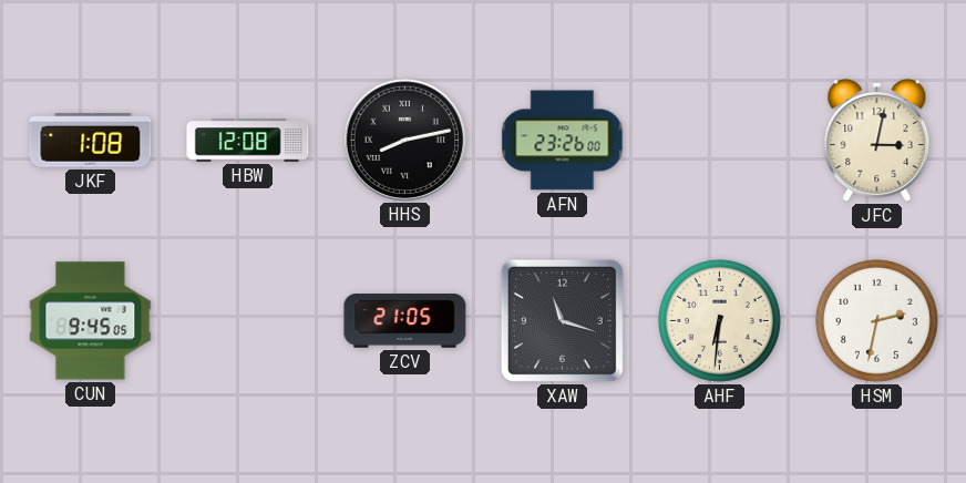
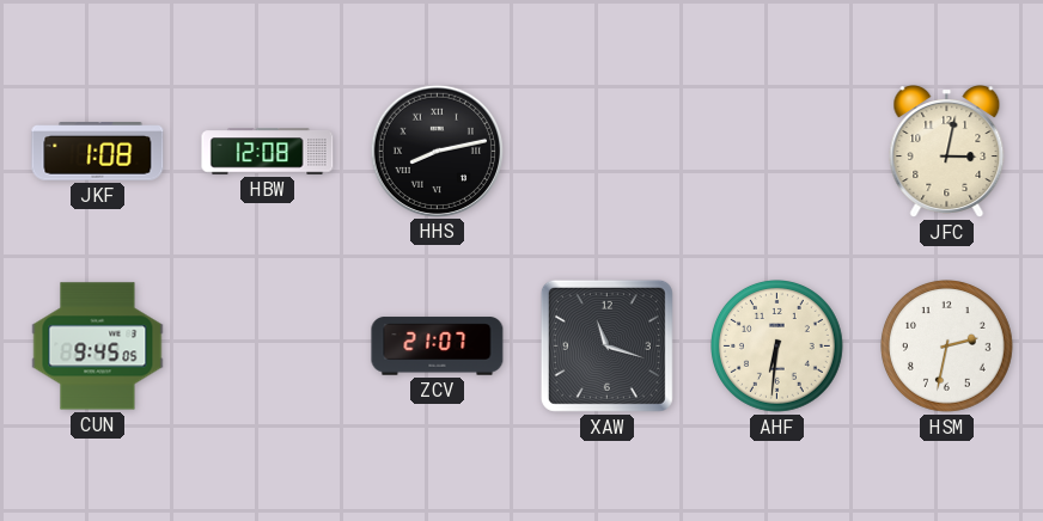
AFN: 23:26 -> none (563, 141)
ZCV: 21:05 -> 21:07 (438, 347)
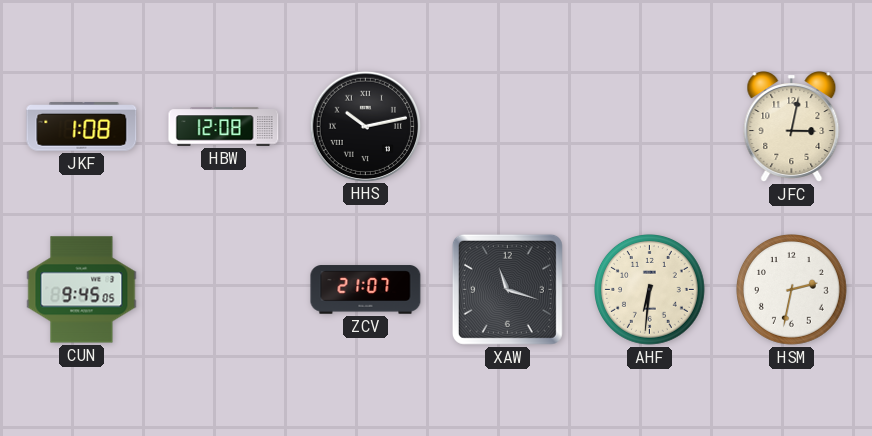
HHS: 8:13 -> 10:13 (365, 126)
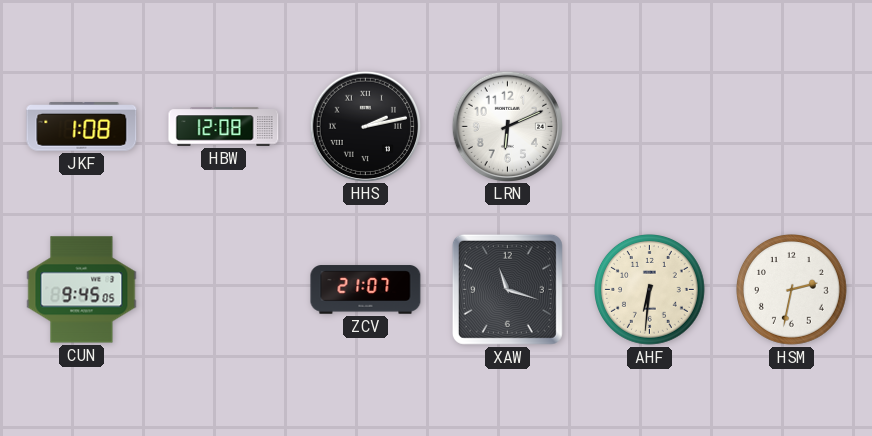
HHS: 10:13 -> 2:13 (365, 126)
LRN: none -> 6:11 (507, 126)
JFC: 3:02 -> none (792, 127)
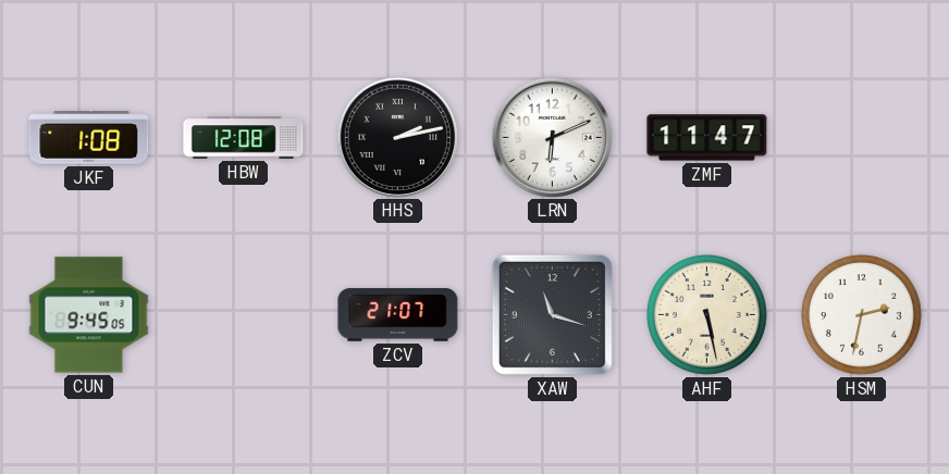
ZMF: none -> 11:47 (707, 138)
AHF: 6:31 -> 5:28 (707, 315)
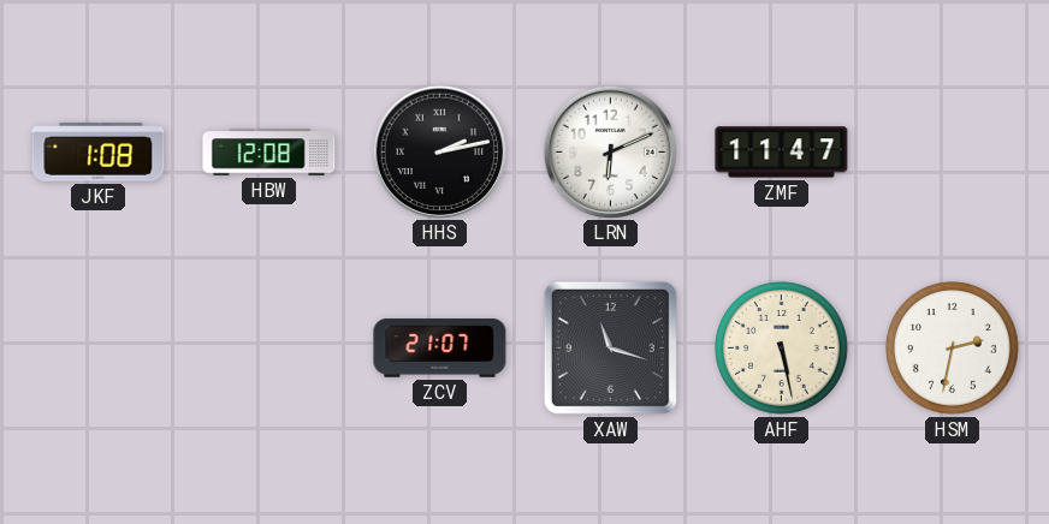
CUN: 9:45 -> none (89, 315)
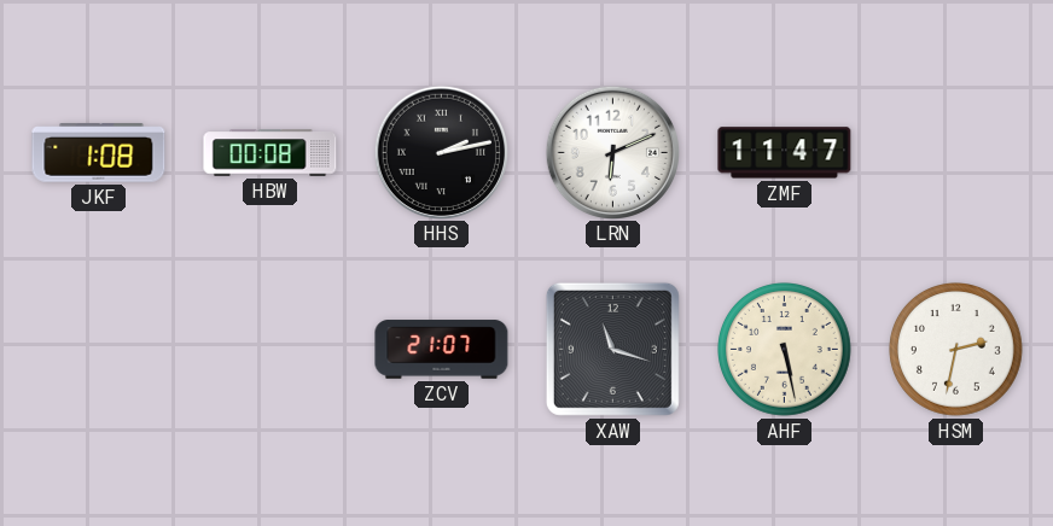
HBW: 12:08 -> 00:08 (270, 153)
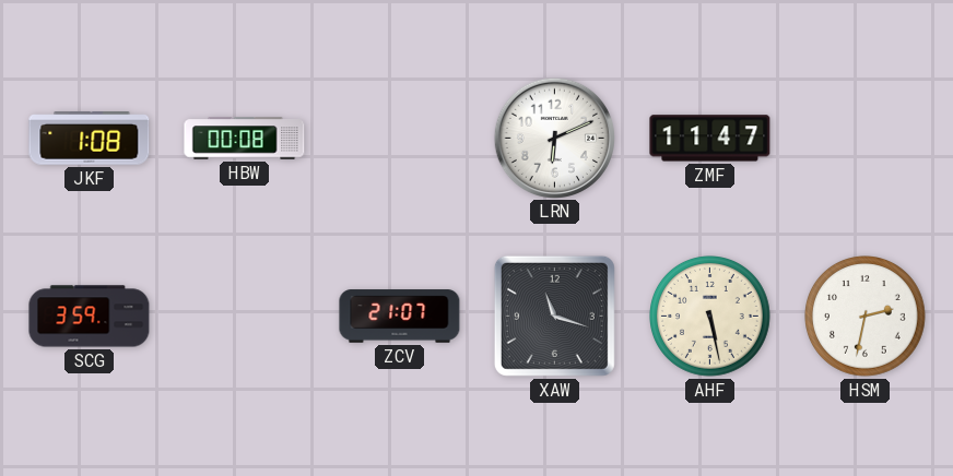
HHS: 2:13 -> none (441, 152)
SCG: none -> 3:59 (90, 317)
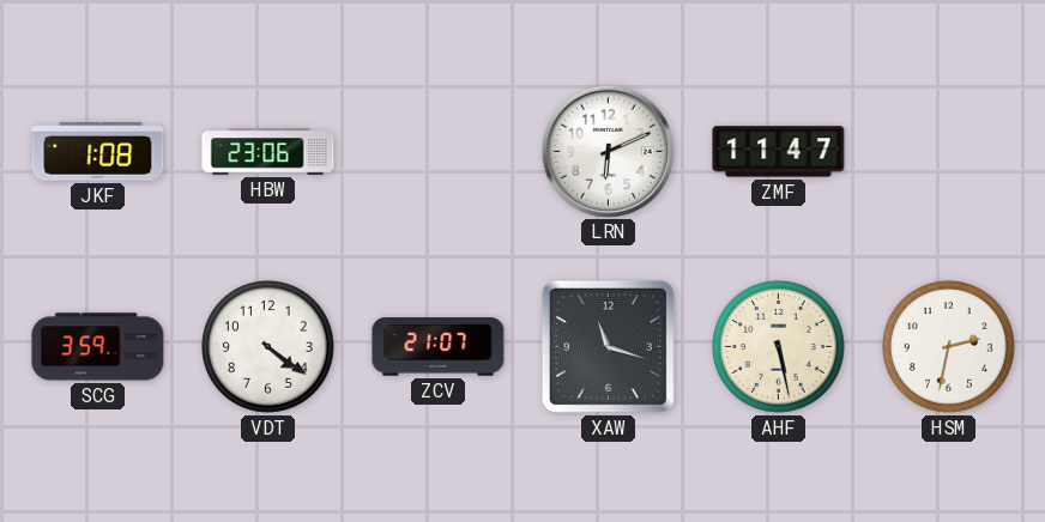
HBW: 00:08 -> 23:06 (268, 152)
VDT: none -> 4:21 (268, 347)
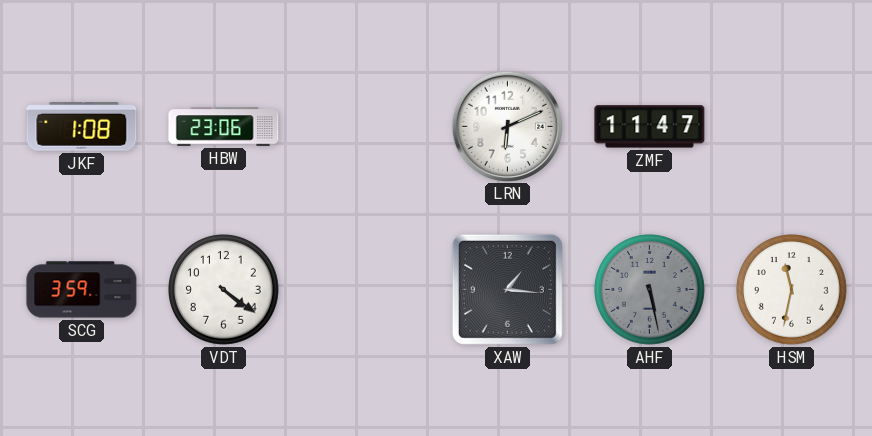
ZCV: 21:07 -> none (439, 347)
XAW: 11:18 -> 1:16 (507, 289)
AHF dial: cream -> grey (650, 290)
HSM: 2:32 -> 11:32 (792, 290)
